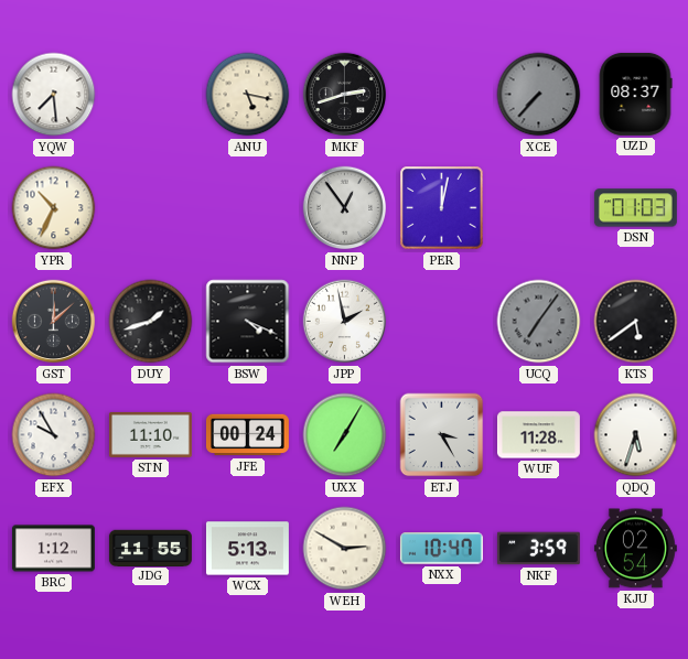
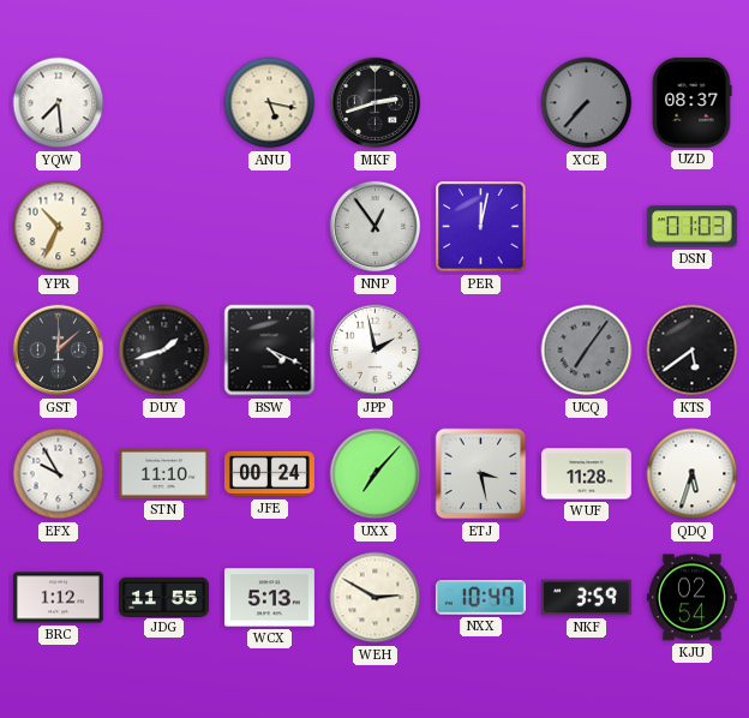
UXX: 7:05 -> 7:07 (376, 474)
ETJ: 3:25 -> 3:28 (481, 474)
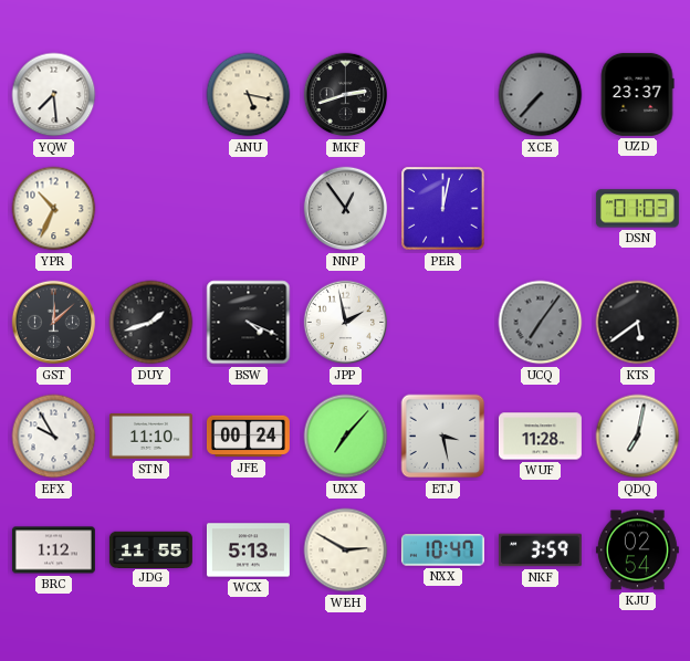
UZD: 08:37 -> 23:37 (637, 94)
QDQ: 5:33 -> 7:02 (638, 437)
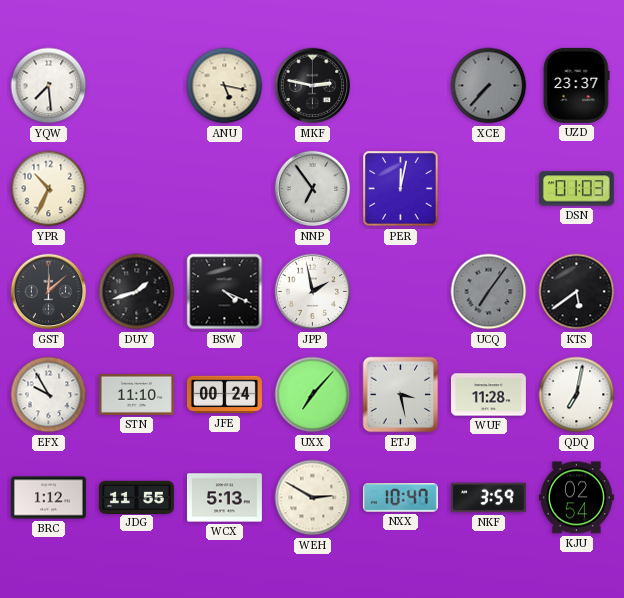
MKF: 2:42 -> 2:47 (313, 86)
NNP: 12:54 -> 6:54 (313, 189)
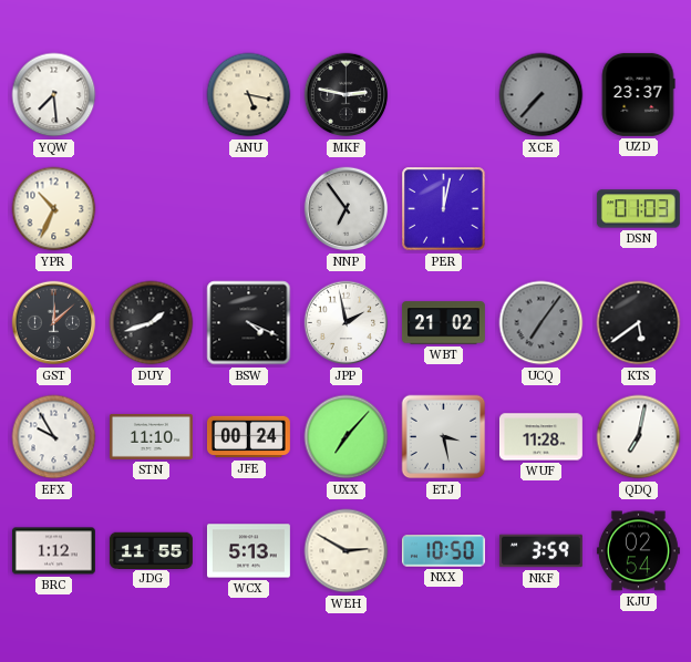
WBT: none -> 21:02 (443, 323)
NXX: 10:47 -> 10:50 (443, 551)
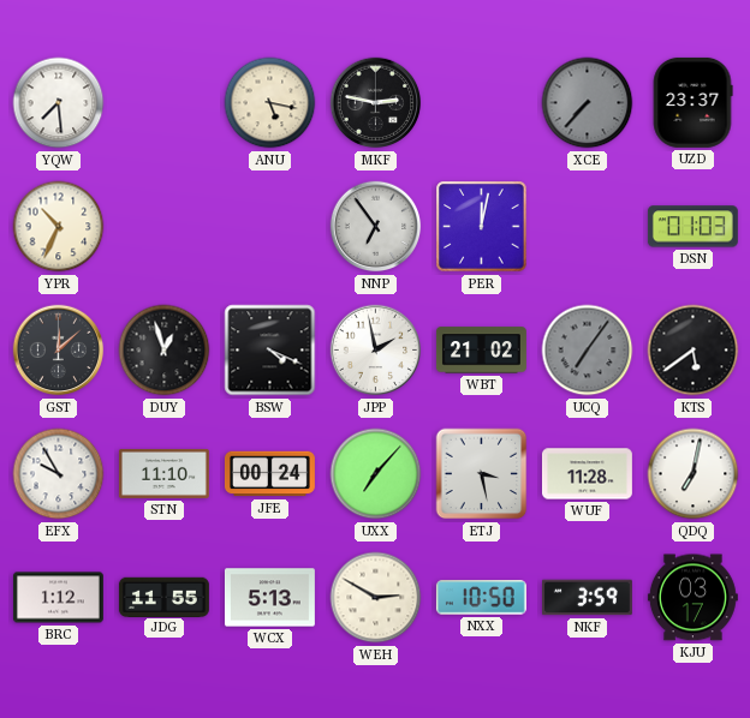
DUY: 1:42 -> 12:57 (165, 351)
KJU: 02:54 -> 03:17 (692, 598)
